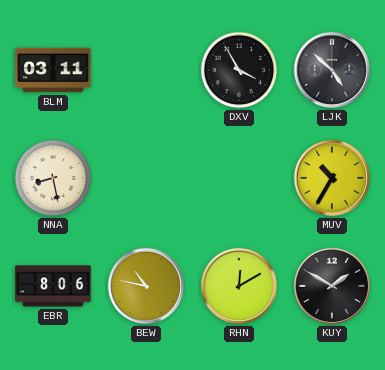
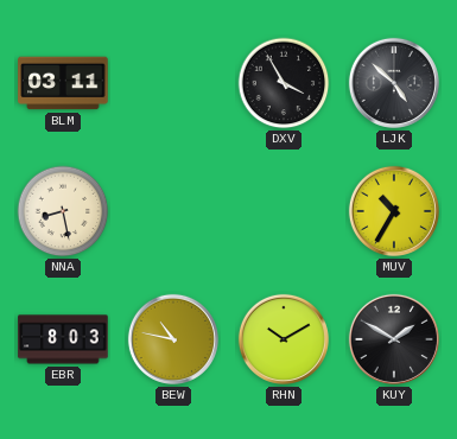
EBR: 8:06 -> 8:03 (63, 339)
RHN: 12:10 -> 10:10 (284, 339)
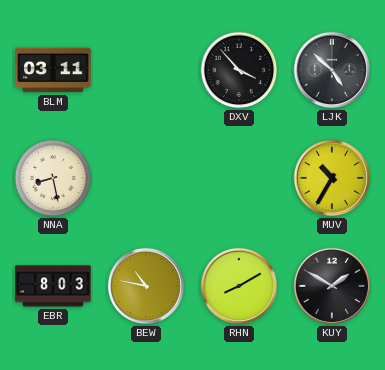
DXV: 3:55 -> 3:53 (239, 70)
RHN: 10:10 -> 8:10 (239, 286)
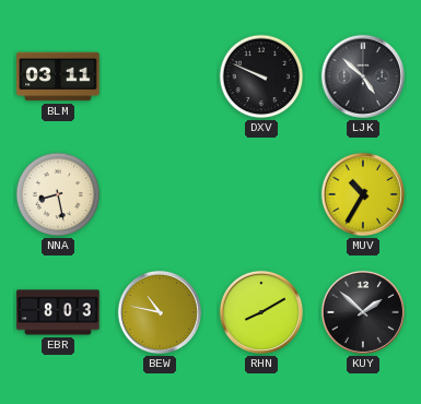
DXV: 3:53 -> 9:49 (261, 76)
KUY: 1:50 -> 1:52 (363, 312)
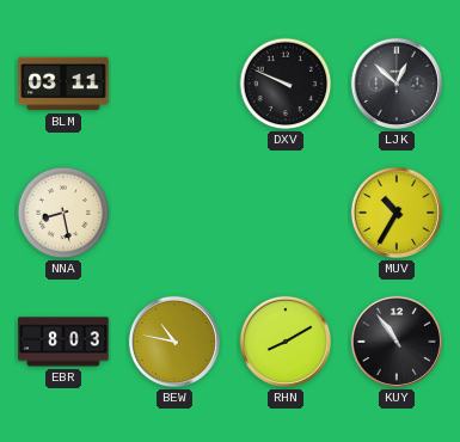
LJK: 4:52 -> 12:52 (397, 84)
KUY: 1:52 -> 10:54 (397, 342)
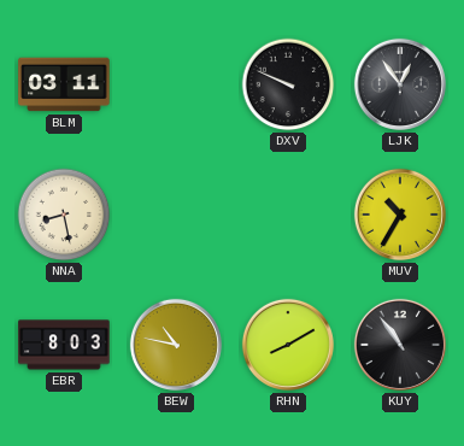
LJK: 12:52 -> 12:54 (400, 84)
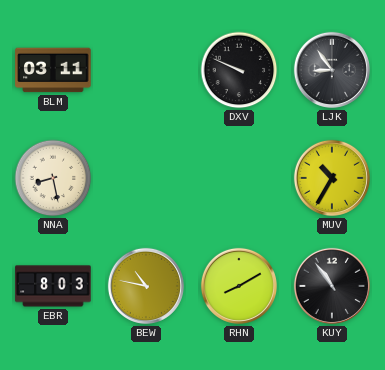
LJK: 12:54 -> 8:54 (332, 70)
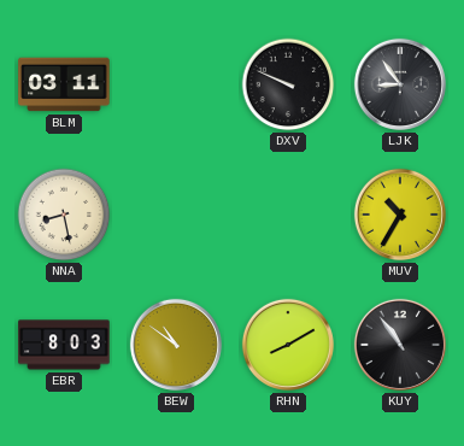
BEW: 10:47 -> 10:51 (176, 345)
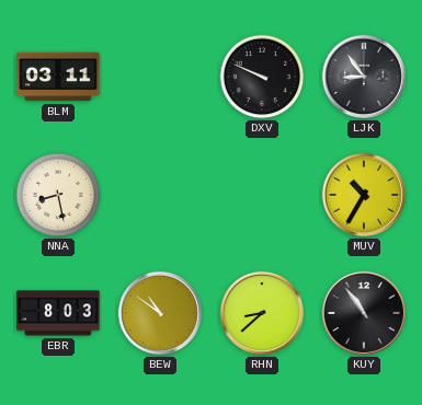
RHN: 8:10 -> 8:38 (262, 313)
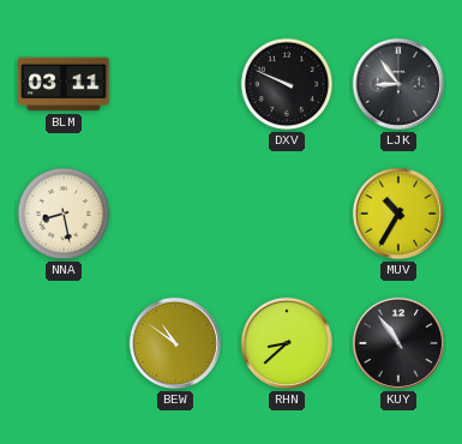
EBR: 8:03 -> none (58, 313)
